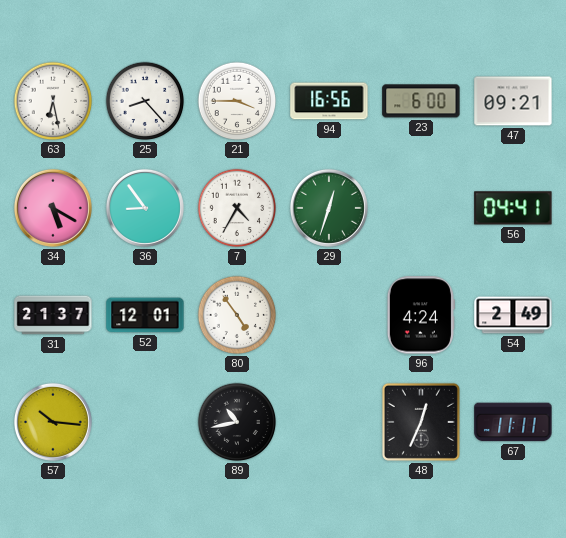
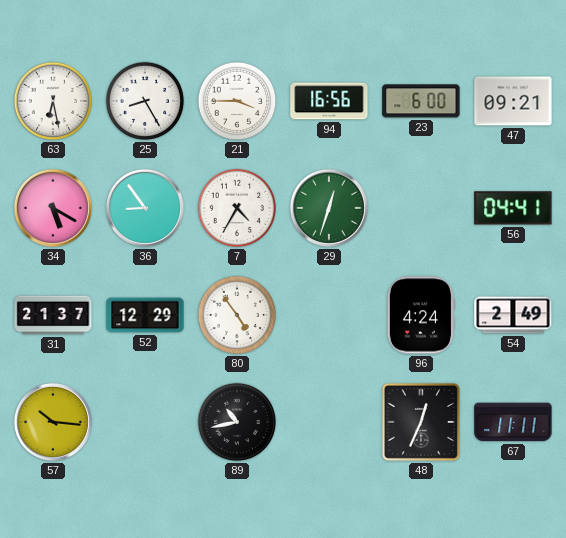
25: 8:23 -> 8:25 (145, 101)
52: 12:01 -> 12:29 (145, 315)
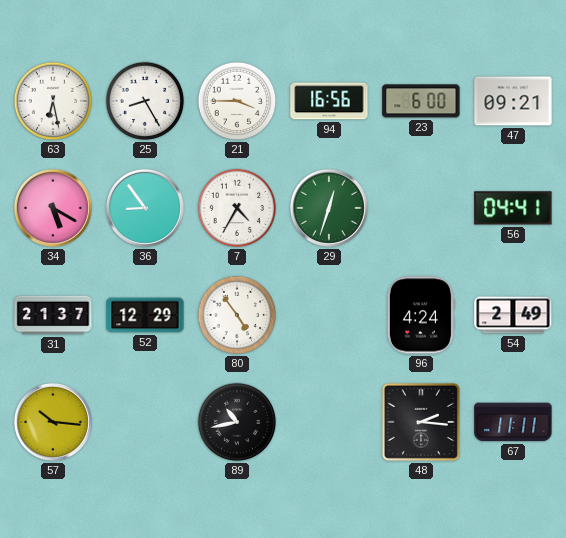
48: 12:34 -> 2:16 (421, 422)
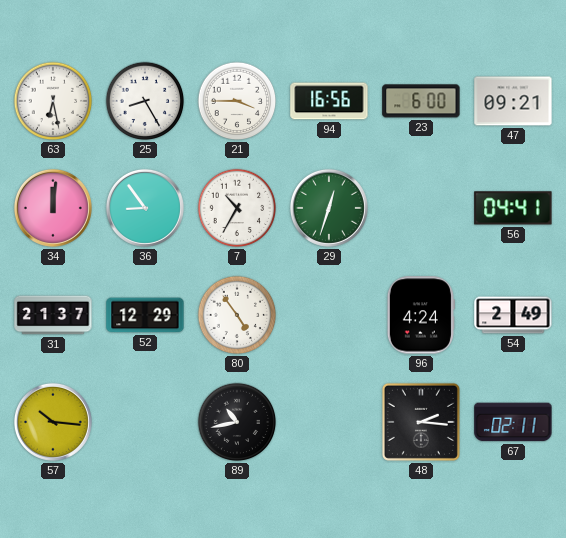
34: 5:20 -> 12:01 (53, 208)
7: 4:35 -> 10:35 (237, 208)
67: 11:11 -> 02:11 (513, 422)
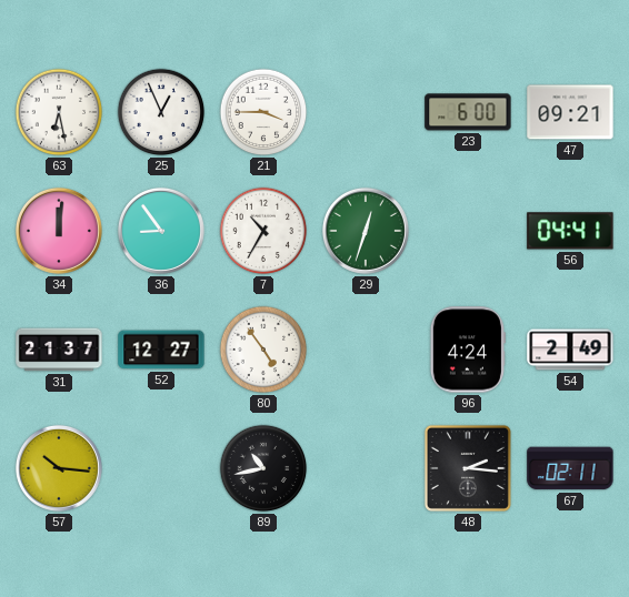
25: 8:25 -> 12:56 (161, 112)
94: 16:56 -> none (329, 101)
52: 12:29 -> 12:27 (161, 350)
